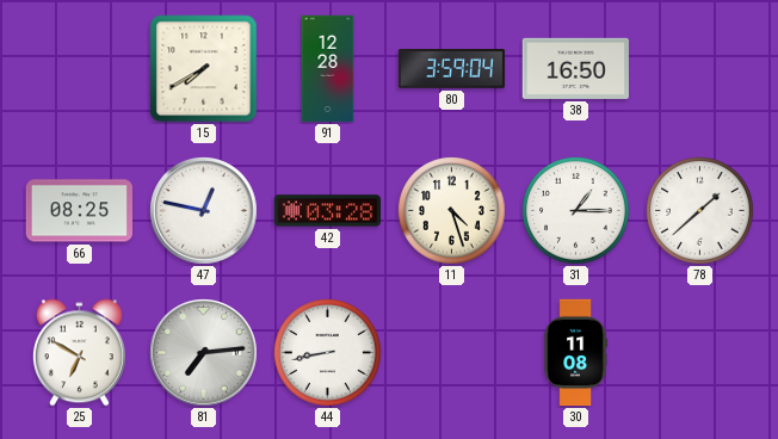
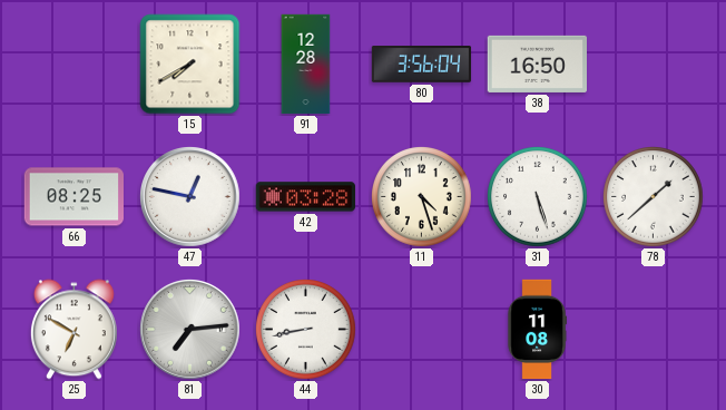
80: 3:59 -> 3:56 (422, 65)
31: 1:15 -> 5:27 (538, 197)
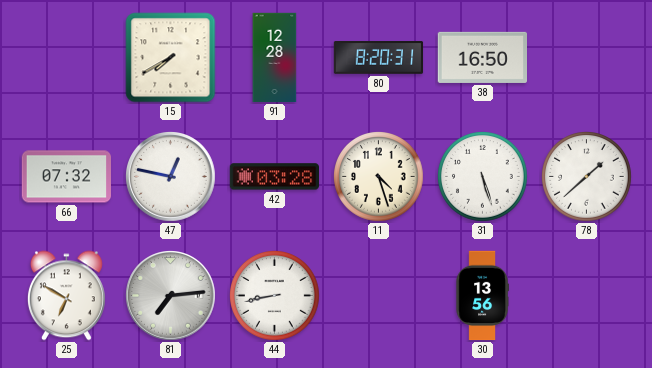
80: 3:56 -> 8:20 (379, 58)
66: 08:25 -> 07:32 (66, 177)
30: 11:08 -> 13:56 (482, 296)
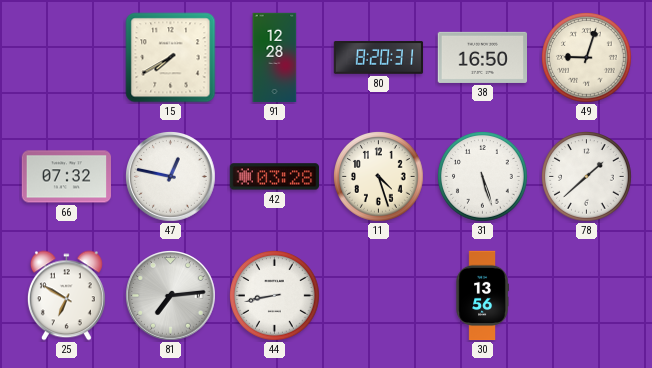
49: none -> 9:03 (587, 58)
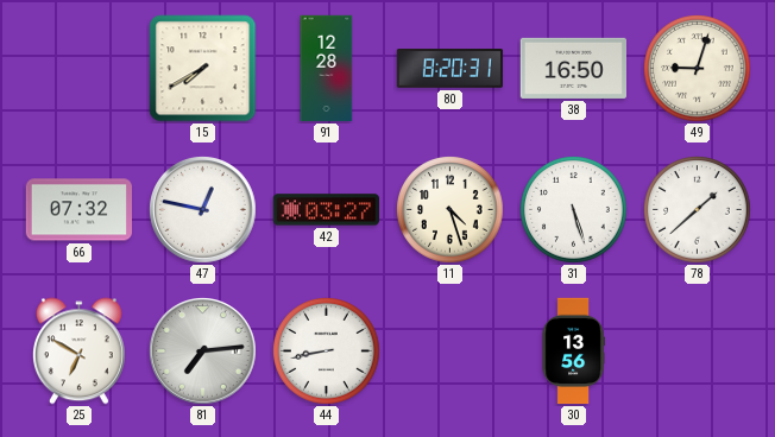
42: 03:28 -> 03:27 (326, 210)
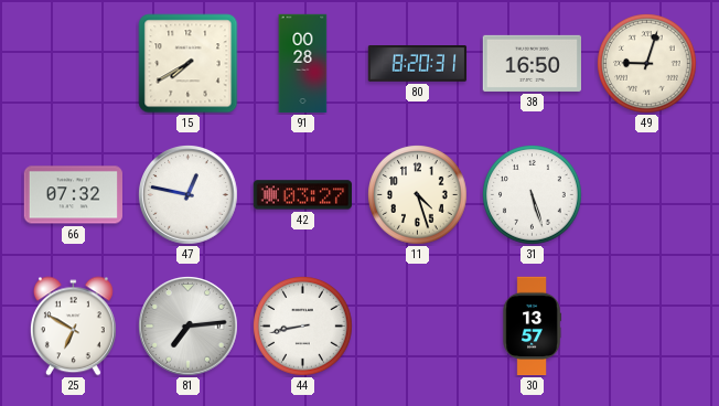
91: 12:28 -> 00:28 (303, 64)
78: 1:38 -> none (698, 210)
30: 13:56 -> 13:57 (532, 327)
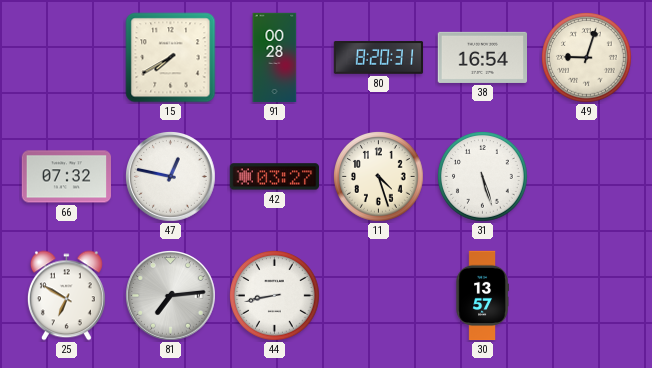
38: 16:50 -> 16:54 (482, 57)
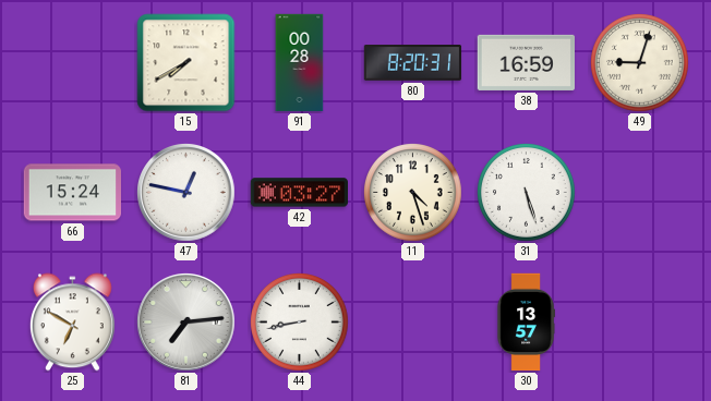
38: 16:54 -> 16:59 (526, 62)
66: 07:32 -> 15:24 (72, 193)
